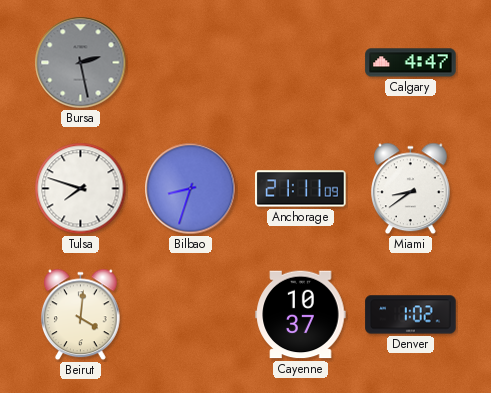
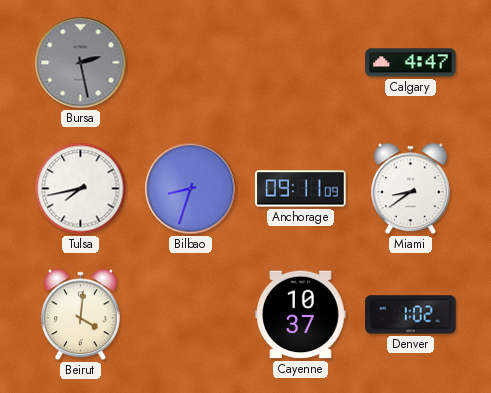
Tulsa: 7:48 -> 7:43 (81, 189)
Anchorage: 21:11 -> 09:11 (301, 189)
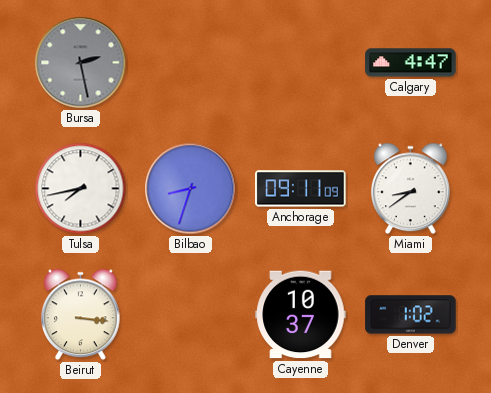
Beirut: 4:01 -> 3:16 (81, 315)
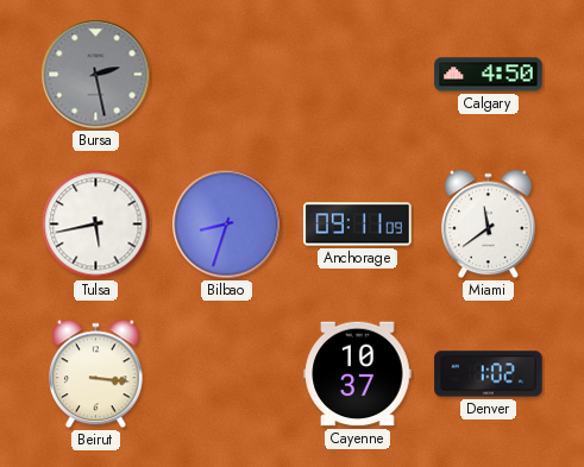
Calgary: 4:47 -> 4:50 (489, 75)
Tulsa: 7:43 -> 5:43 (96, 225)
Miami: 8:39 -> 11:39 (489, 225)
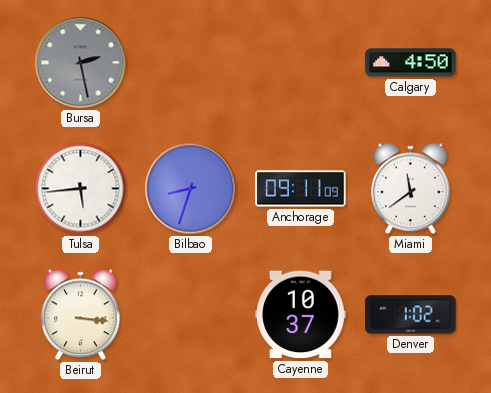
Tulsa: 5:43 -> 5:44 (81, 189)
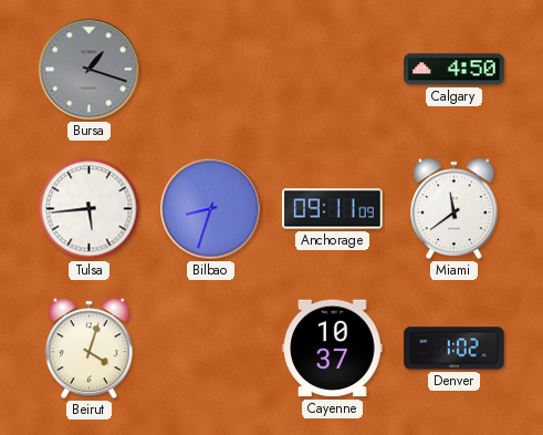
Bursa: 2:28 -> 1:18 (90, 70)
Beirut: 3:16 -> 4:03 (90, 349)
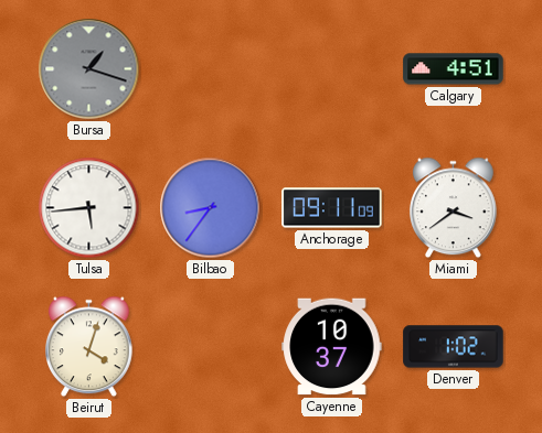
Calgary: 4:50 -> 4:51 (454, 69)
Bilbao: 8:33 -> 8:36 (211, 208)
Miami: 11:39 -> 3:39 (454, 208)
